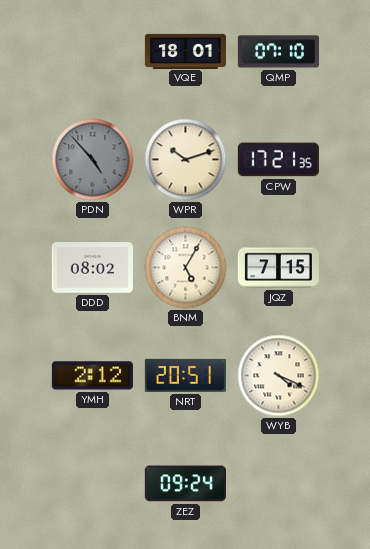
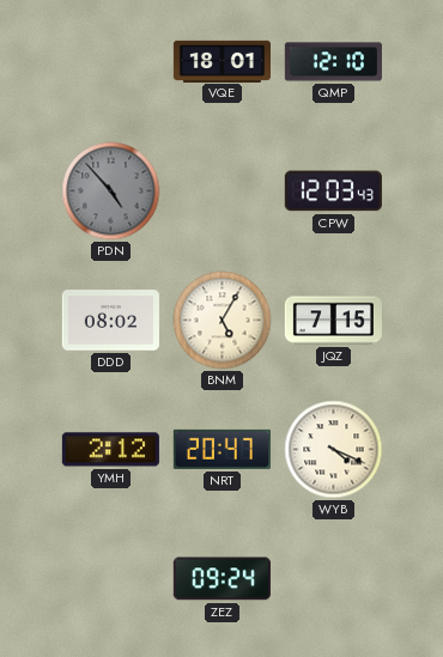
QMP: 07:10 -> 12:10 (333, 62)
WPR: 10:12 -> none (186, 160)
CPW: 17:21 -> 12:03 (333, 191)
NRT: 20:51 -> 20:47 (221, 449)
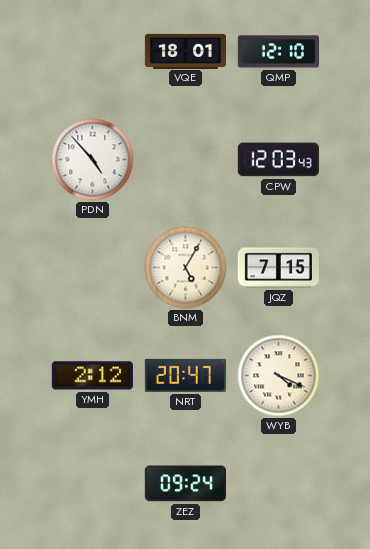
PDN dial: grey -> white (93, 160)
DDD: 08:02 -> none (110, 321)
